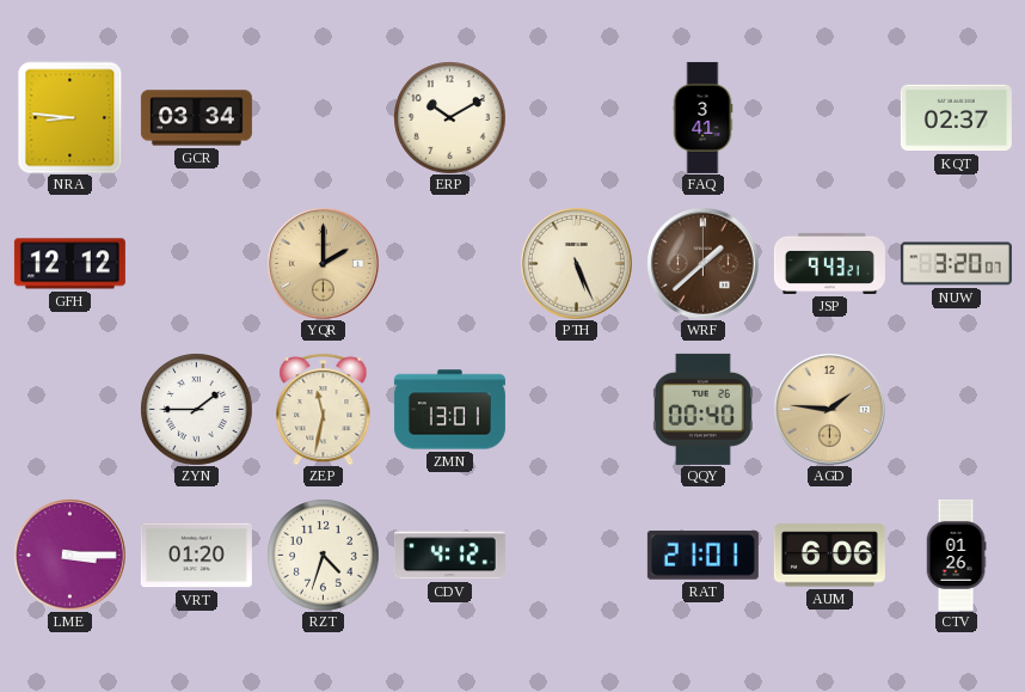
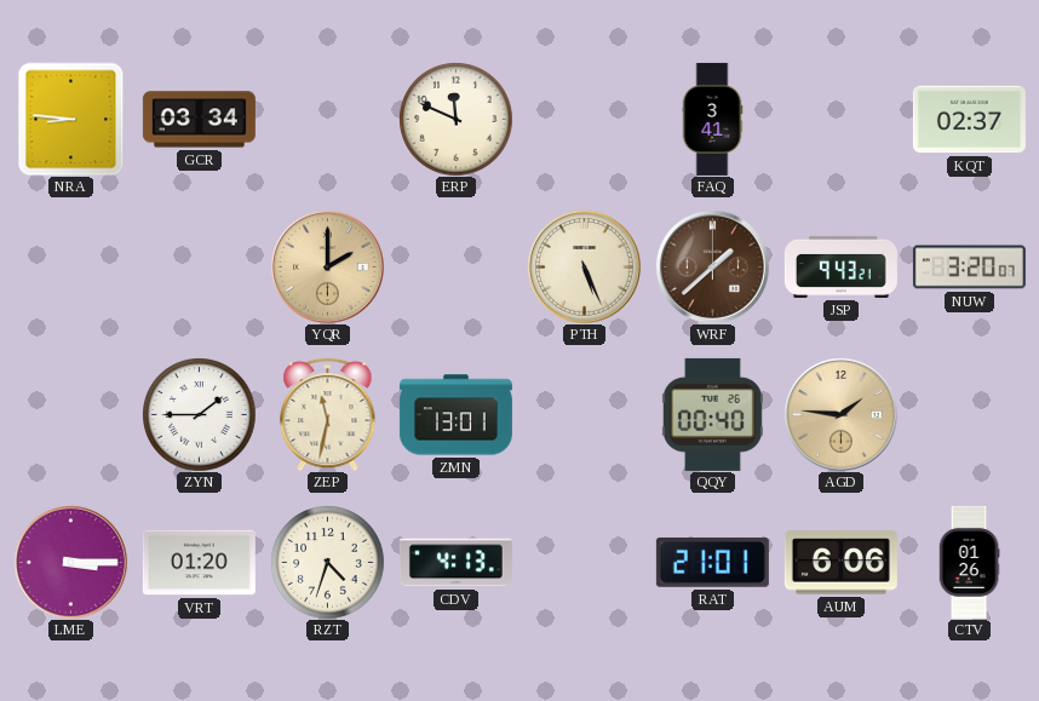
ERP: 10:10 -> 11:49 (455, 119)
GFH: 12:12 -> none (69, 264)
CDV: 4:12 -> 4:13 (455, 563)
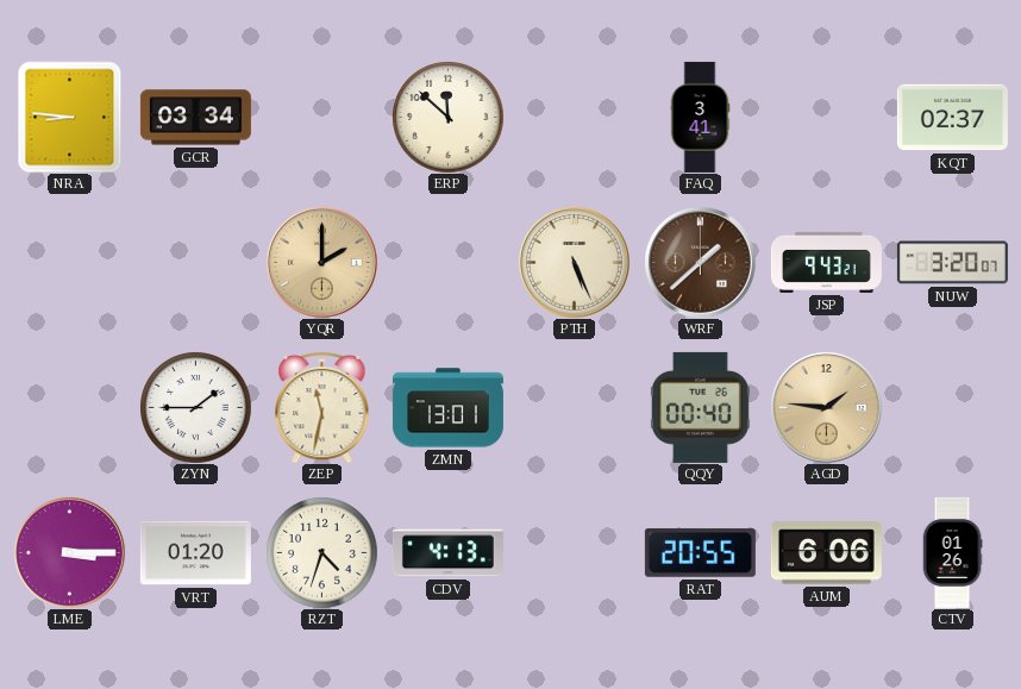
ERP: 11:49 -> 11:52 (447, 117)
RAT: 21:01 -> 20:55 (700, 552)
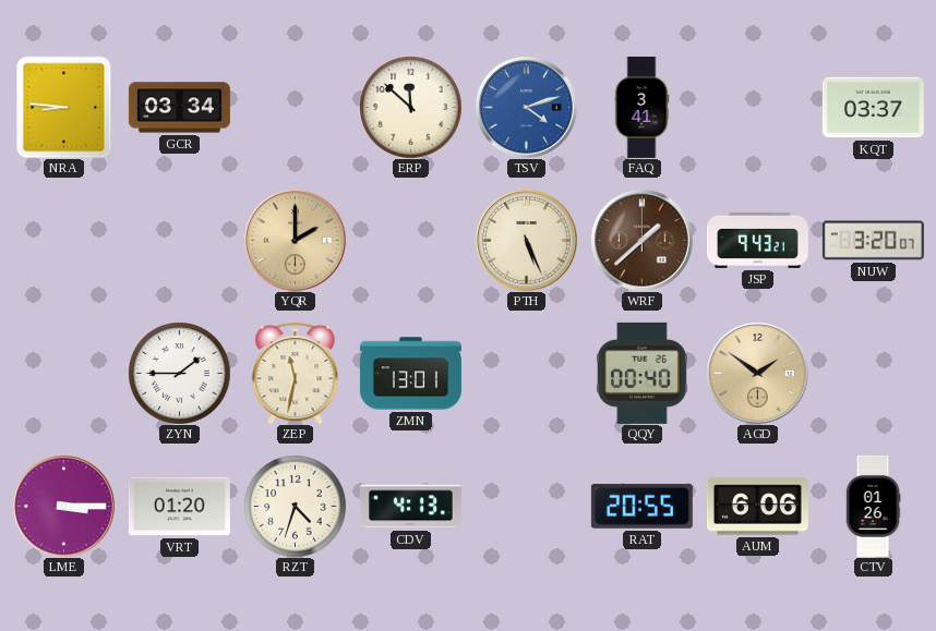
TSV: none -> 4:12 (526, 107)
KQT: 02:37 -> 03:37 (873, 108)
AGD: 1:46 -> 1:51 (757, 373)
